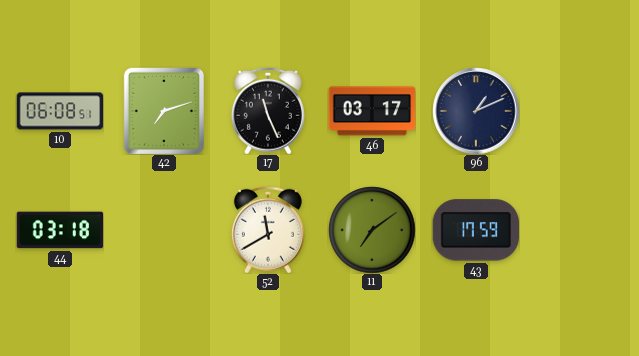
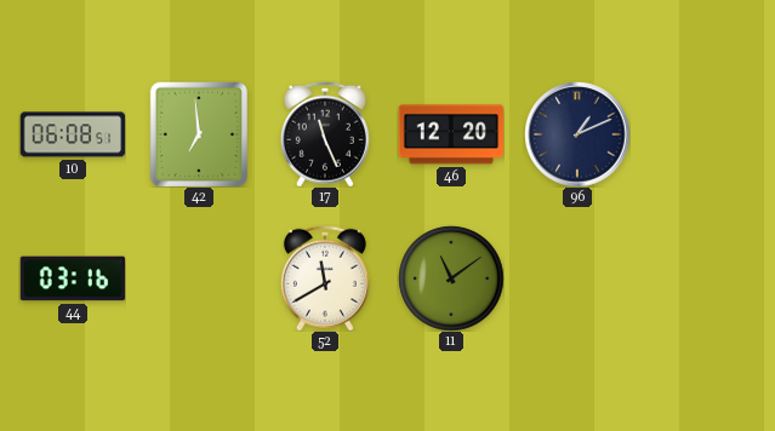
42: 7:12 -> 6:59 (198, 134)
46: 03:17 -> 12:20 (451, 134)
44: 03:18 -> 03:16 (73, 278)
11: 7:09 -> 11:09 (451, 278)
43: 17:59 -> none (475, 230)
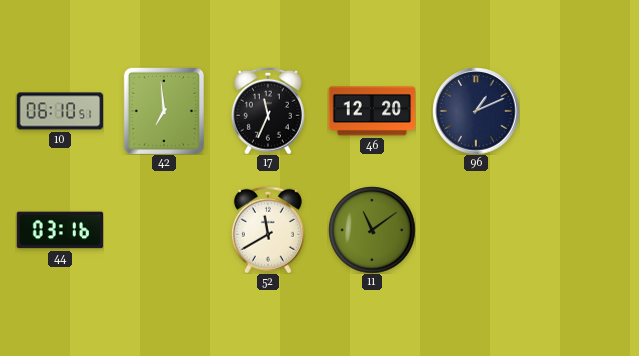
10: 06:08 -> 06:10 (60, 111)
17: 11:26 -> 11:34 (268, 111)
